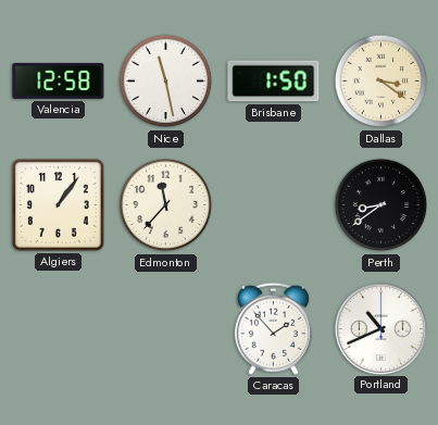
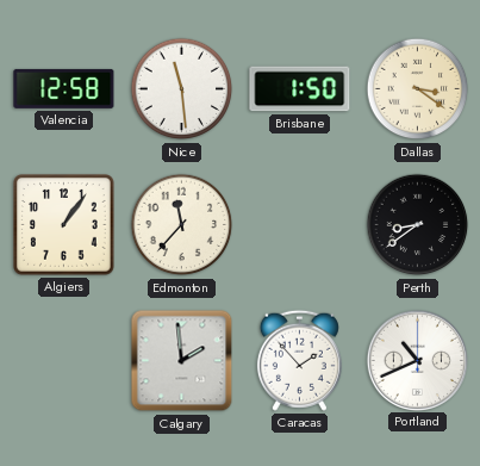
Nice: 11:28 -> 11:29 (182, 89)
Calgary: none -> 1:59 (182, 361)
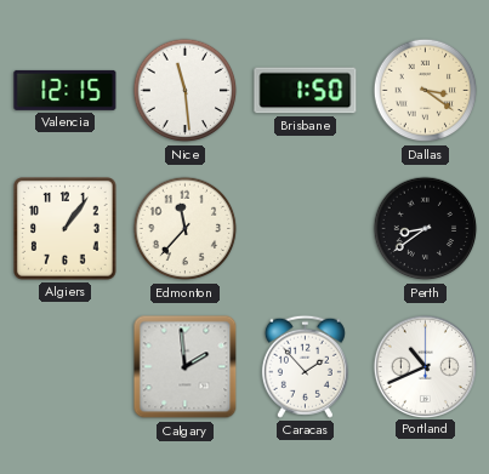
Valencia: 12:58 -> 12:15 (66, 90)
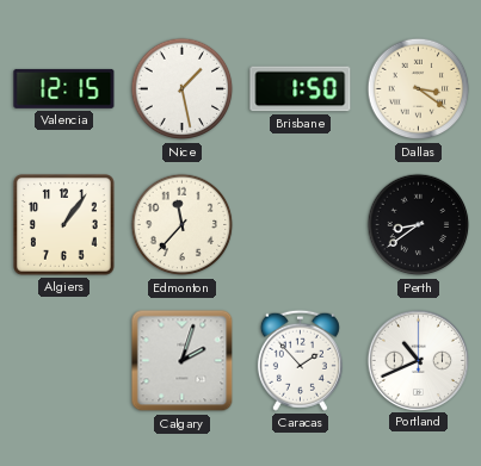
Nice: 11:29 -> 1:28 (183, 89)
Calgary: 1:59 -> 2:03 (183, 361)
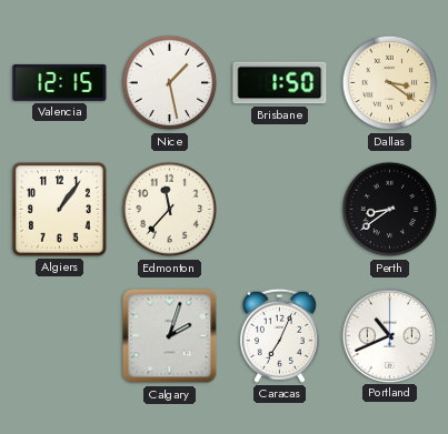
Caracas: 1:53 -> 7:04 (279, 335)
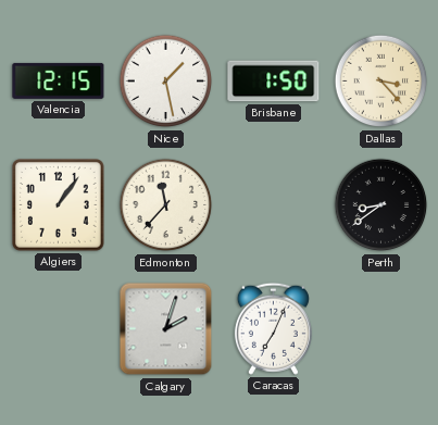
Dallas: 3:21 -> 3:23 (381, 82)
Portland: 10:41 -> none (389, 335)
